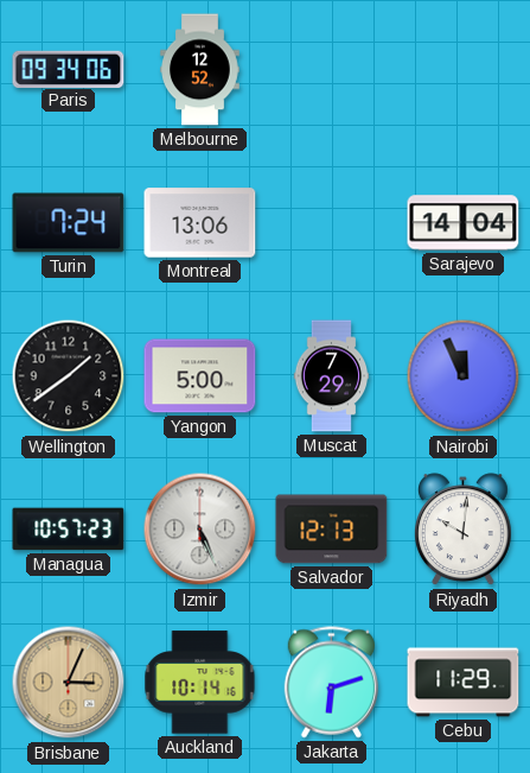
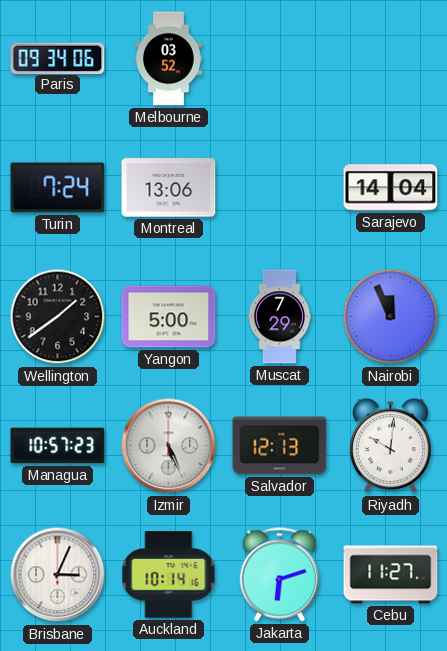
Melbourne: 12:52 -> 03:52 (169, 59)
Brisbane dial: champagne -> white (58, 575)
Cebu: 11:29 -> 11:27 (391, 575)
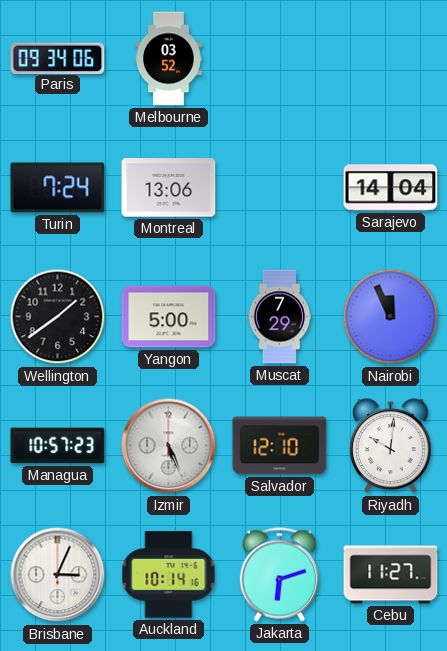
Salvador: 12:13 -> 12:10 (280, 446)
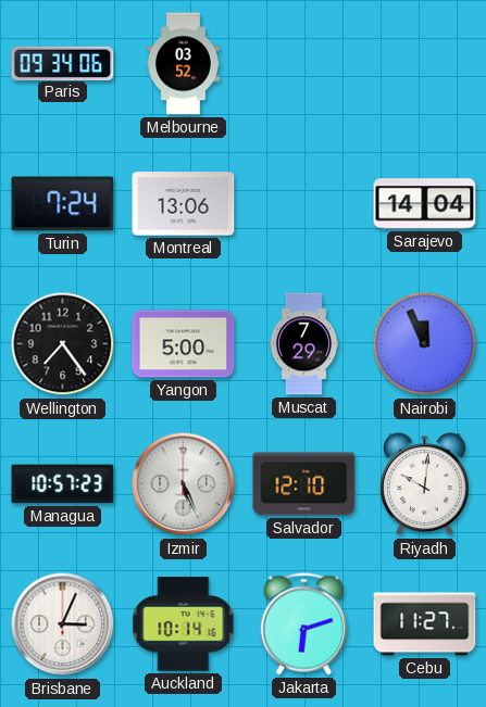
Wellington: 1:39 -> 7:24 (63, 344)
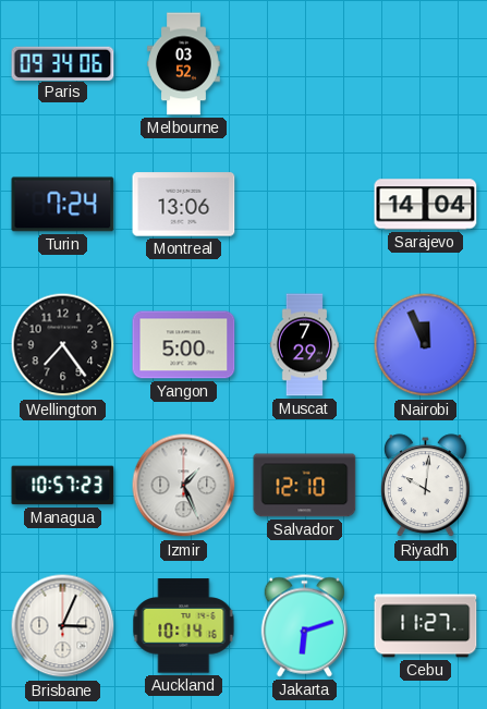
Izmir: 5:26 -> 1:26 (184, 486)
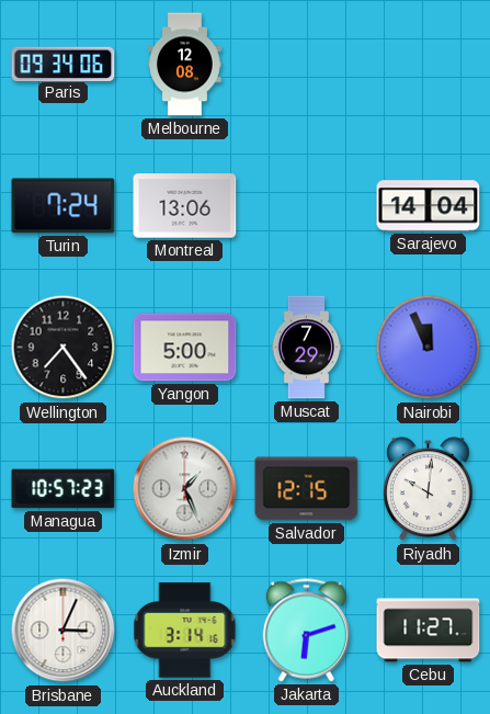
Melbourne: 03:52 -> 12:08 (185, 65)
Salvador: 12:10 -> 12:15 (307, 489)
Auckland: 10:14 -> 3:14 (185, 631)
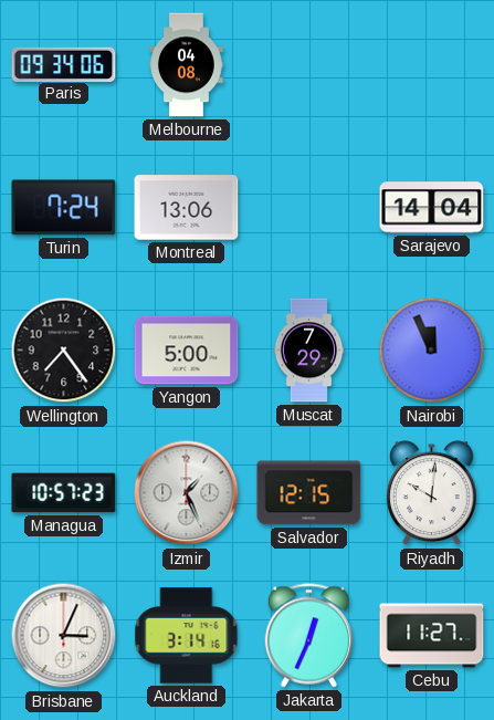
Melbourne: 12:08 -> 04:08 (187, 65)
Jakarta: 6:12 -> 12:34 (308, 636)
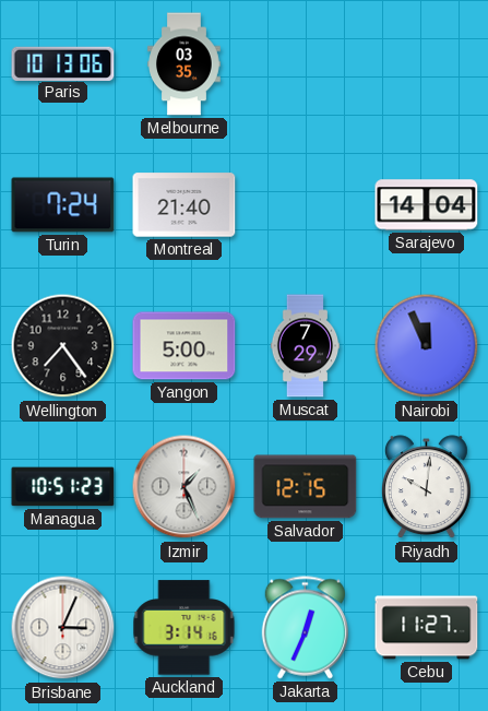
Paris: 09:34 -> 10:13 (63, 63)
Melbourne: 04:08 -> 03:35 (185, 64)
Montreal: 13:06 -> 21:40 (185, 205)
Managua: 10:57 -> 10:51 (63, 487)
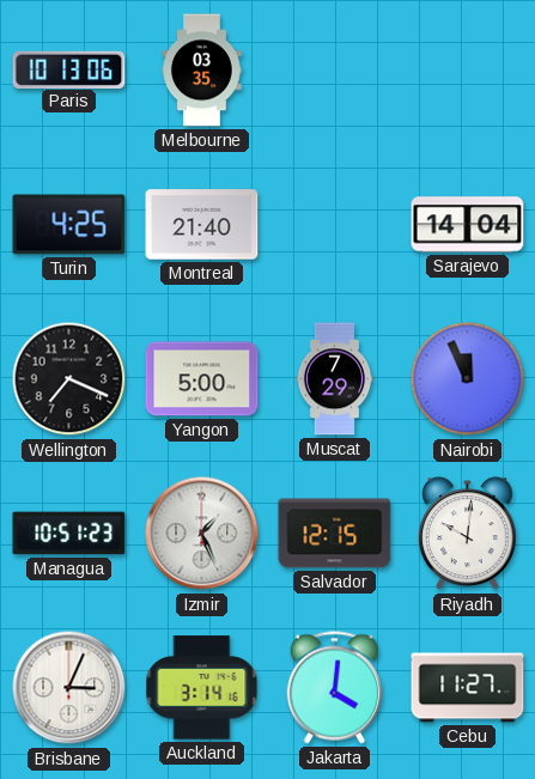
Turin: 7:24 -> 4:25 (69, 225)
Wellington: 7:24 -> 7:19 (69, 379)
Jakarta: 12:34 -> 4:01 (334, 688)
